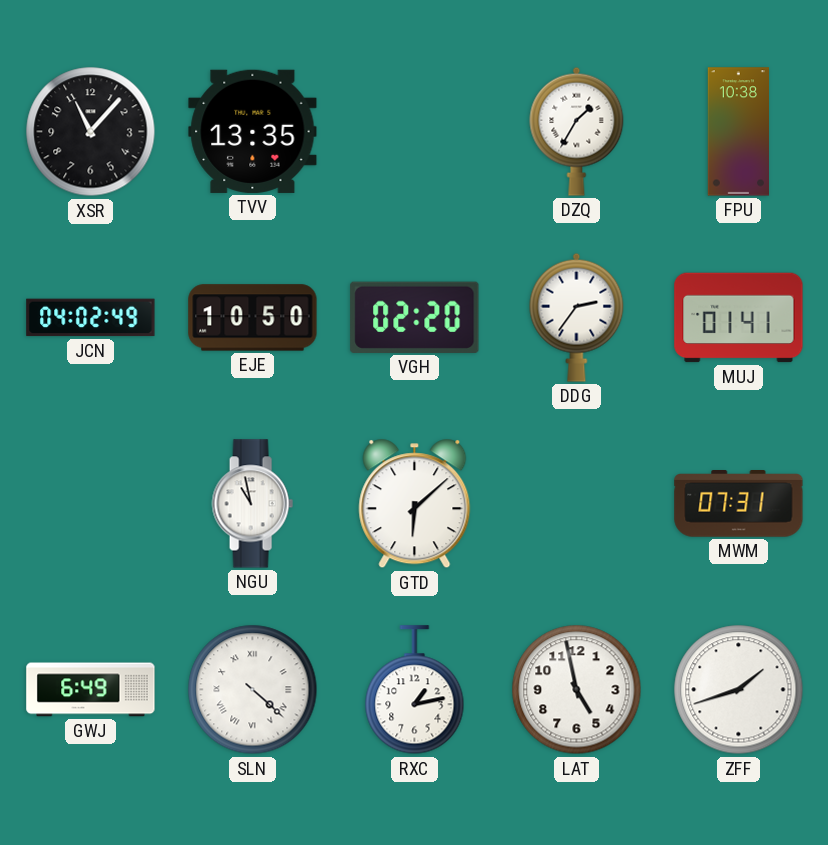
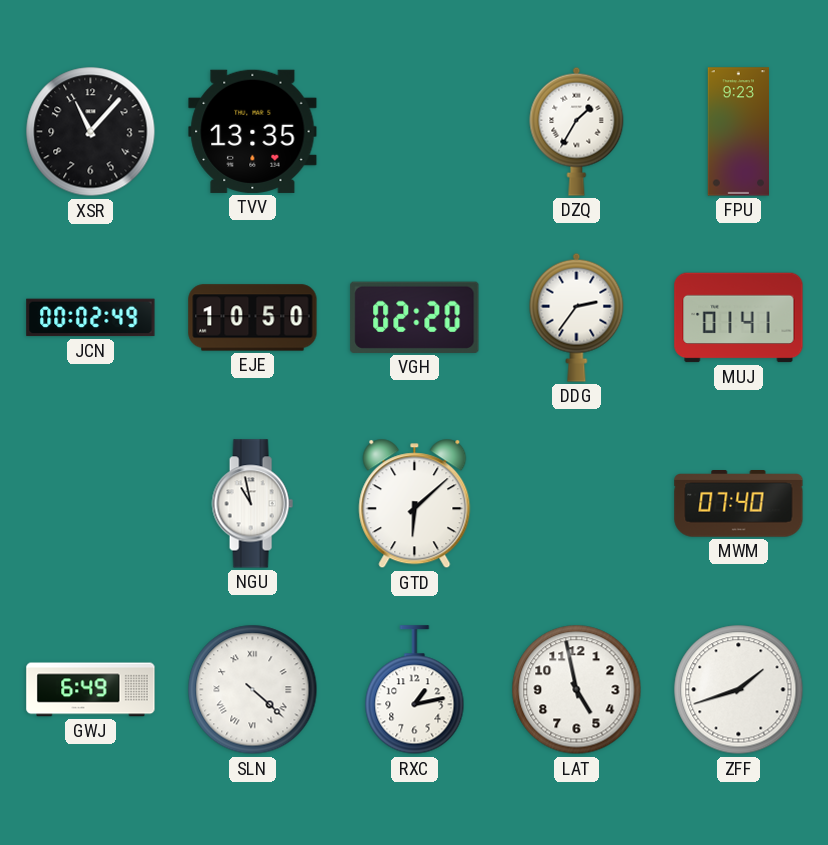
FPU: 10:38 -> 9:23 (738, 132)
JCN: 04:02 -> 00:02 (91, 318)
MWM: 07:31 -> 07:40 (739, 504)
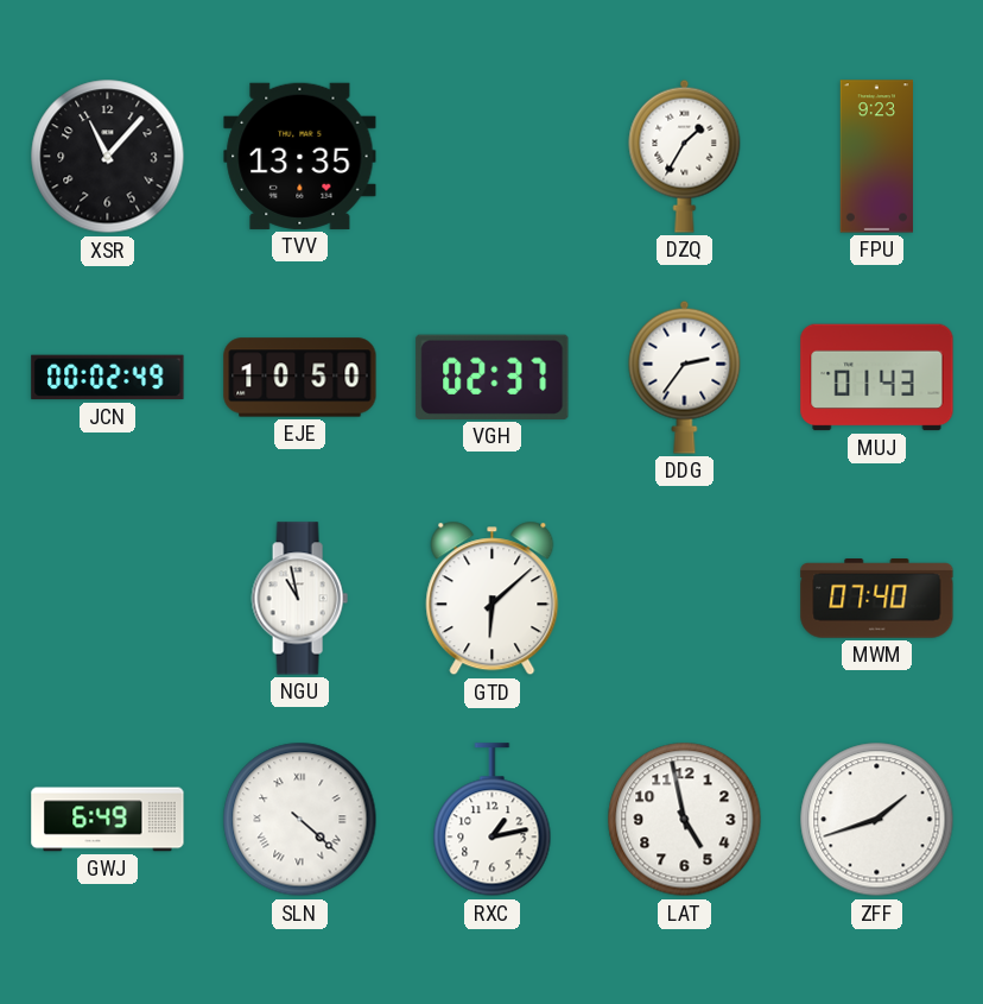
VGH: 02:20 -> 02:37 (493, 377)
MUJ: 01:41 -> 01:43 (877, 378)
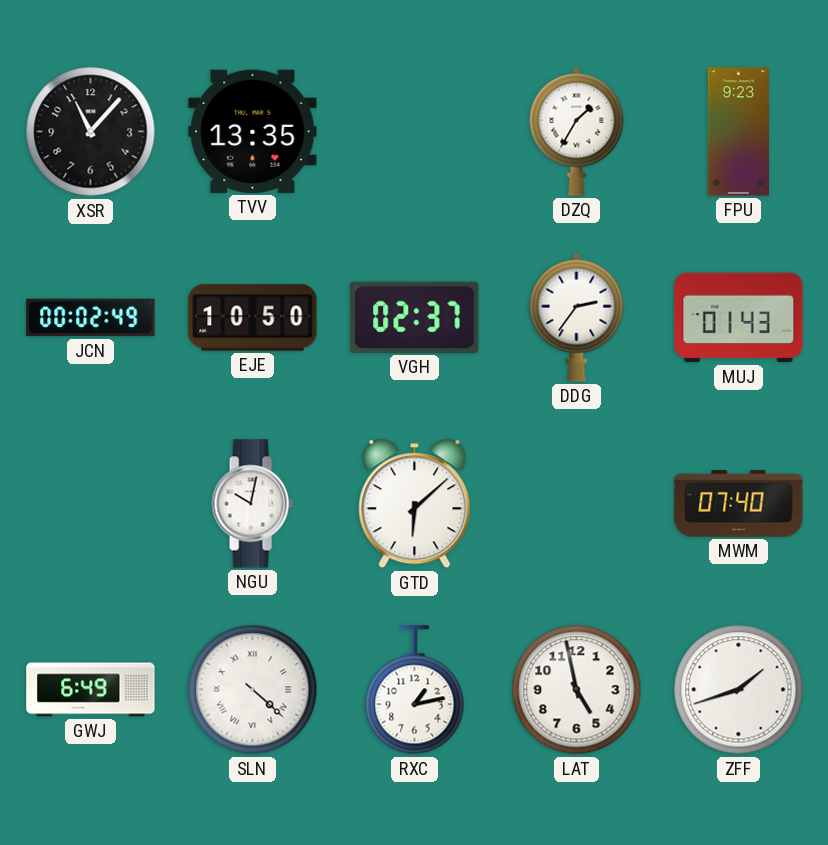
NGU: 10:58 -> 10:02 (252, 504)
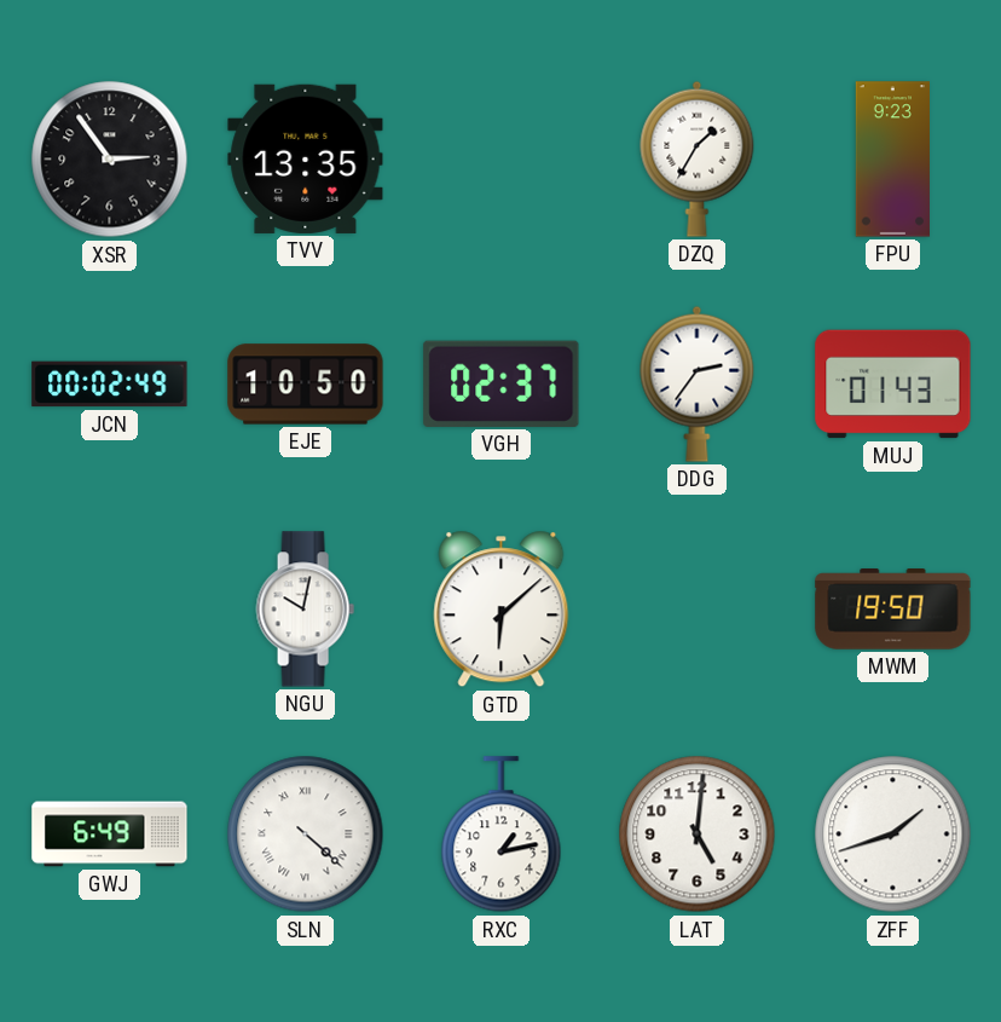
XSR: 11:07 -> 2:54 (110, 160)
MWM: 07:40 -> 19:50 (893, 610)
LAT: 4:58 -> 5:01 (698, 835)
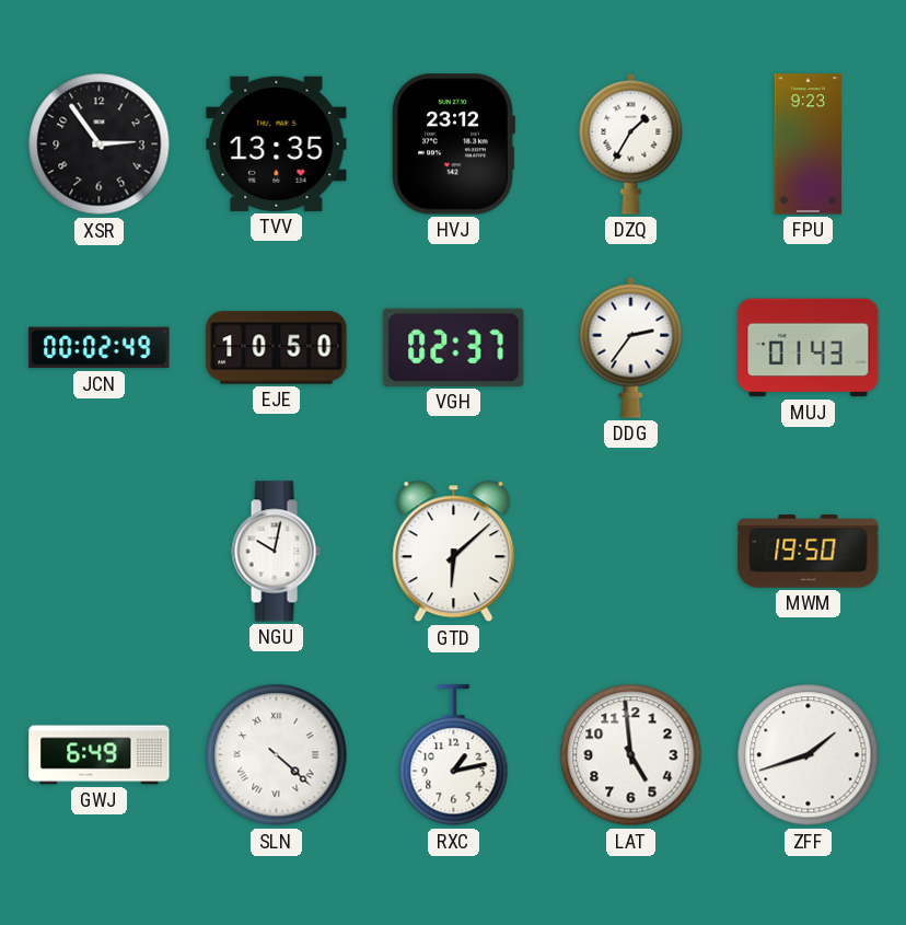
HVJ: none -> 23:12 (453, 144)
LAT: 5:01 -> 4:59 (631, 755)
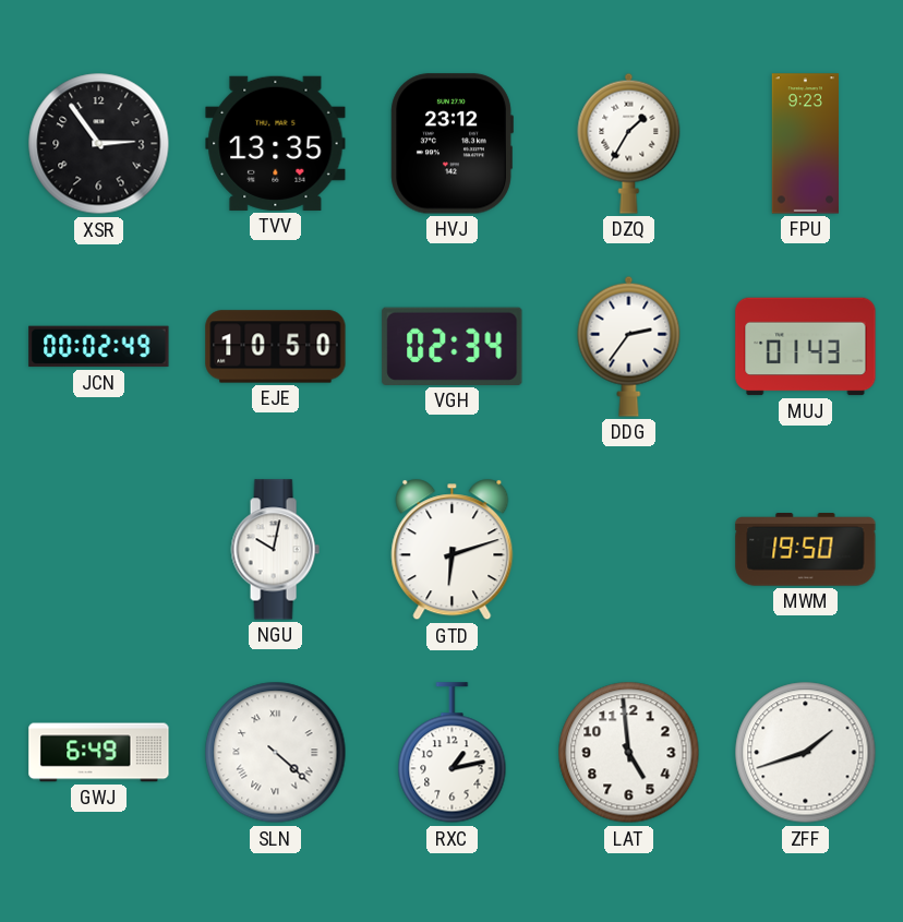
VGH: 02:37 -> 02:34 (453, 346)
GTD: 6:08 -> 6:12 (453, 550)
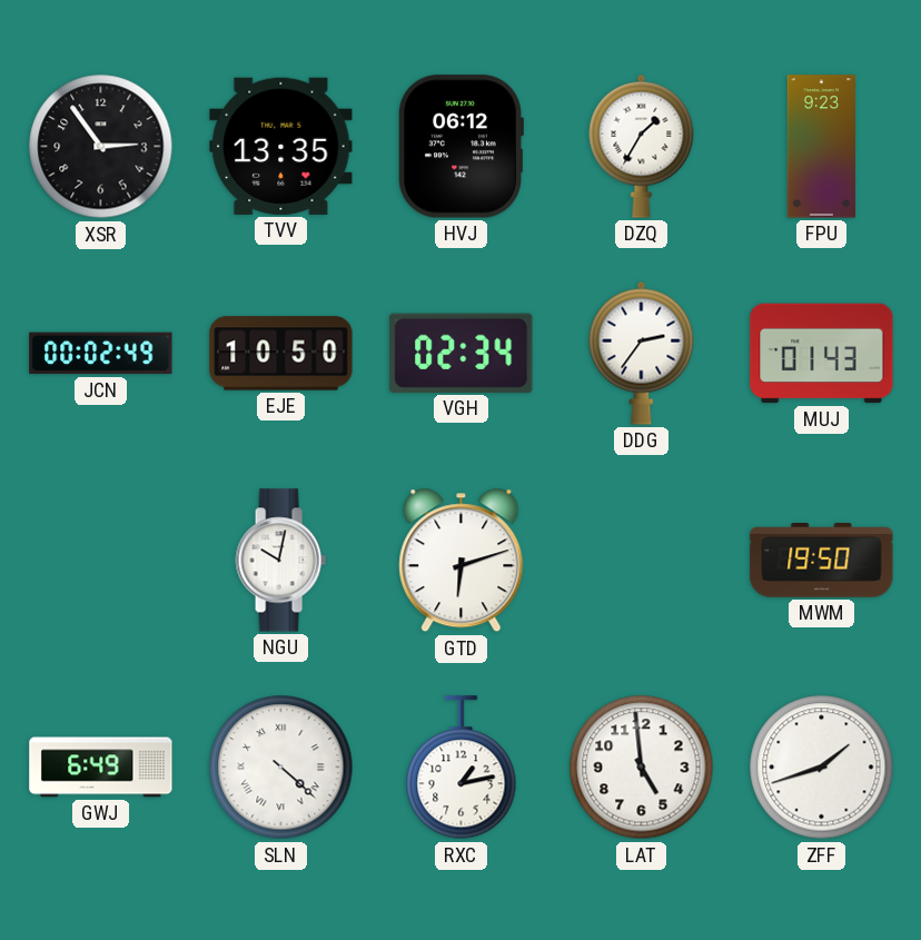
HVJ: 23:12 -> 06:12 (460, 147)
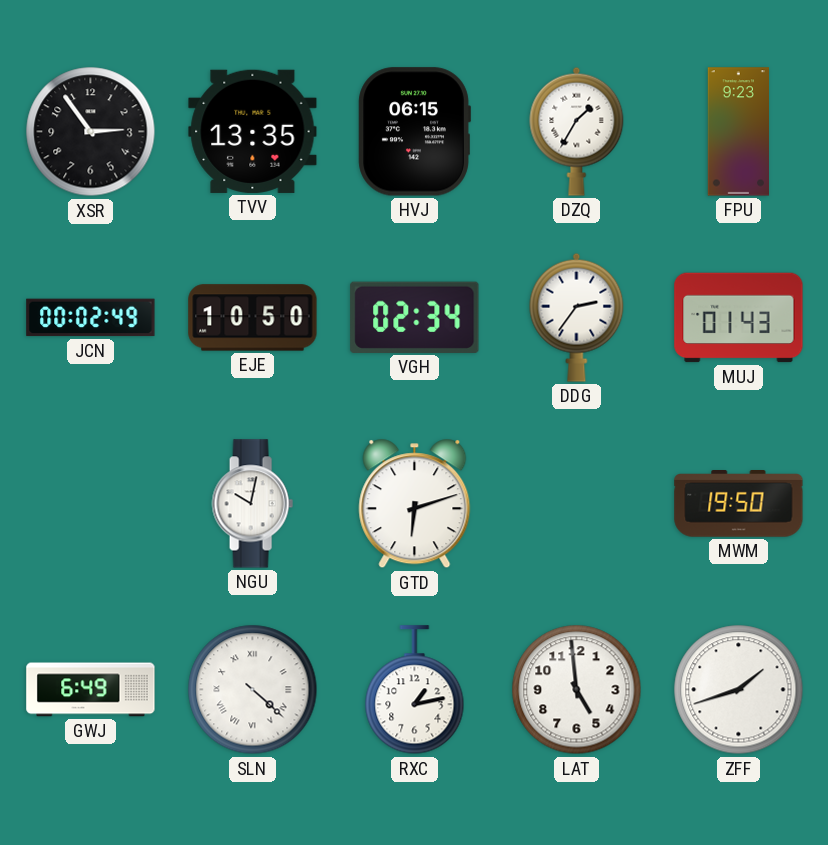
HVJ: 06:12 -> 06:15 (414, 132)
